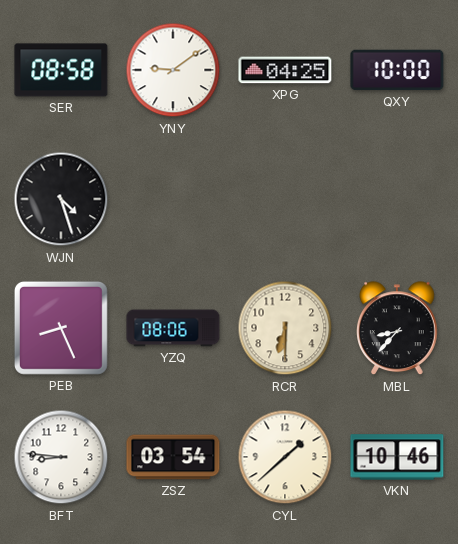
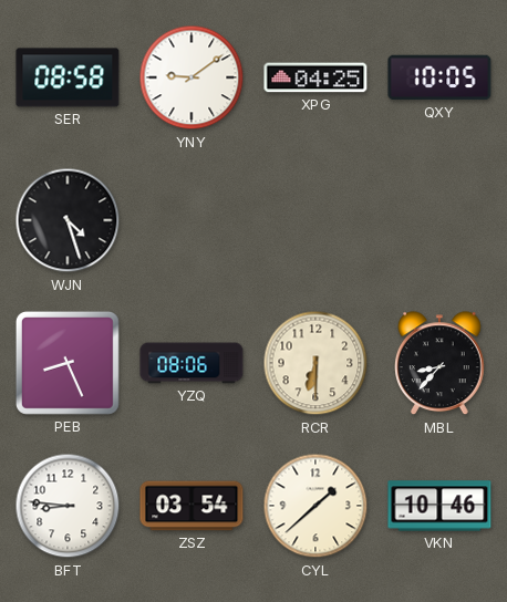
QXY: 10:00 -> 10:05 (439, 77)
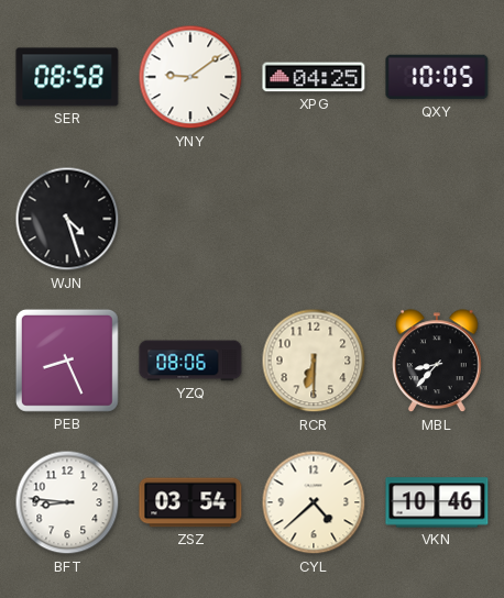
CYL: 1:38 -> 4:38 (314, 502)
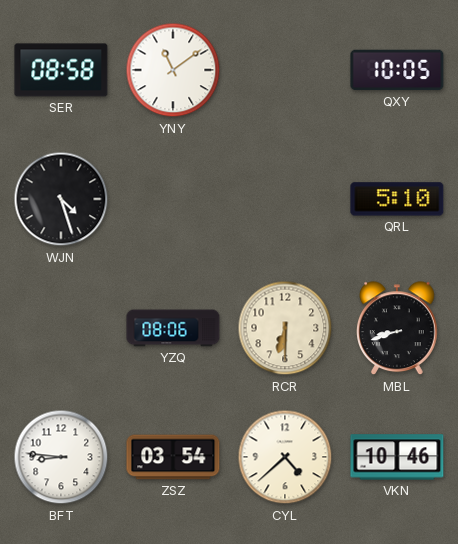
YNY: 9:09 -> 11:09 (173, 70)
XPG: 04:25 -> none (314, 77)
QRL: none -> 5:10 (397, 199)
PEB: 8:26 -> none (67, 361)
MBL: 8:37 -> 8:42 (398, 329)
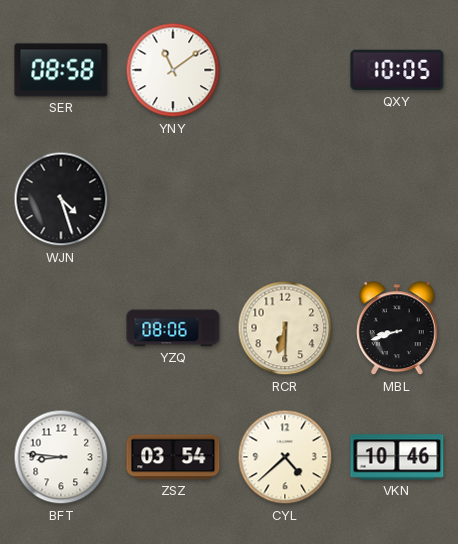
QRL: 5:10 -> none (397, 199)
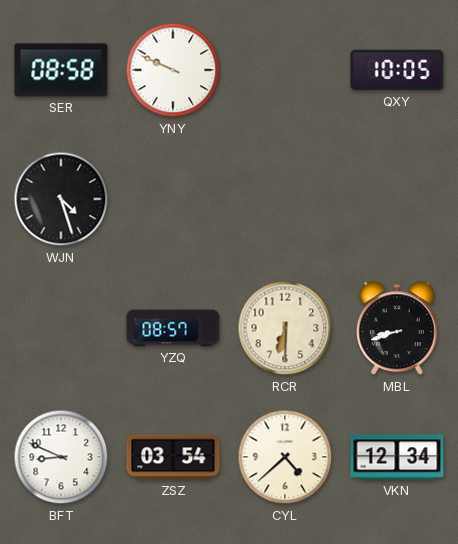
YNY: 11:09 -> 9:49 (173, 70)
YZQ: 08:06 -> 08:57 (173, 328)
BFT: 8:46 -> 8:49 (61, 457)
VKN: 10:46 -> 12:34 (397, 457)
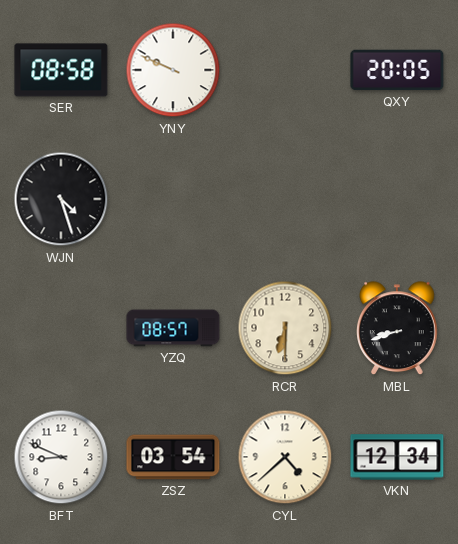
QXY: 10:05 -> 20:05 (397, 70)
